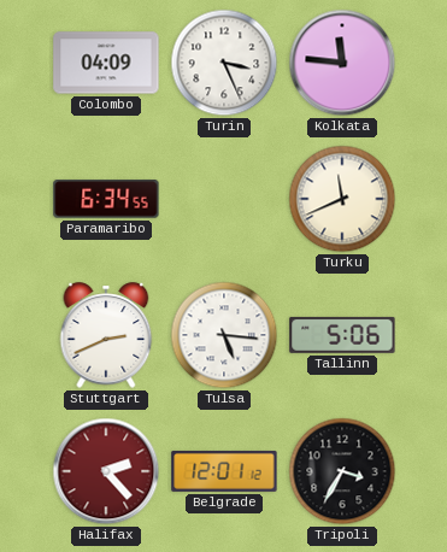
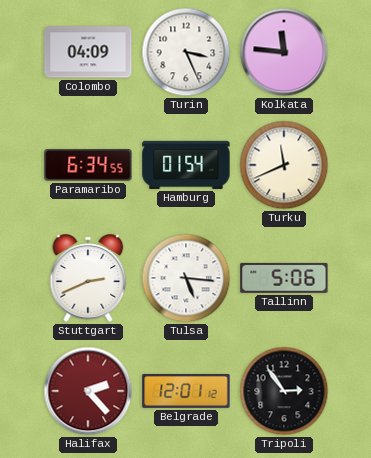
Hamburg: none -> 01:54 (186, 165)
Tripoli: 3:35 -> 2:54 (284, 391)
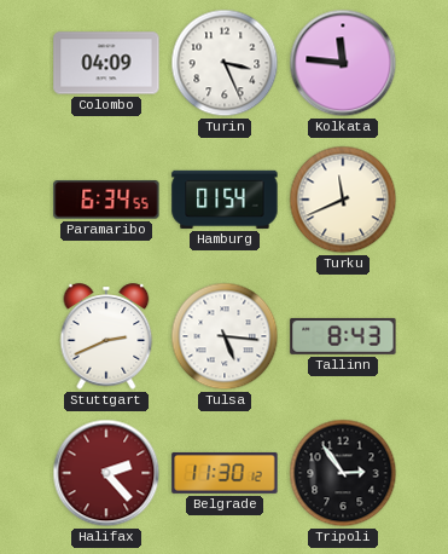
Tallinn: 5:06 -> 8:43 (343, 336)
Belgrade: 12:01 -> 11:30 (225, 473)
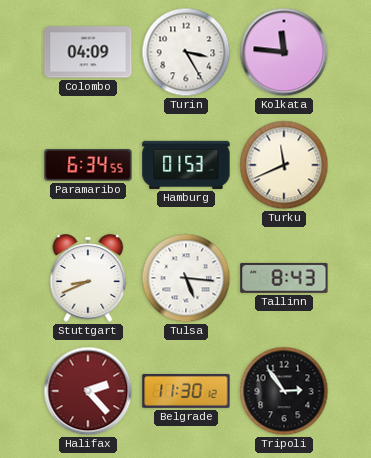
Turin: 3:26 -> 3:25 (186, 52)
Hamburg: 01:54 -> 01:53 (186, 165)
Stuttgart: 2:41 -> 8:41 (88, 278)
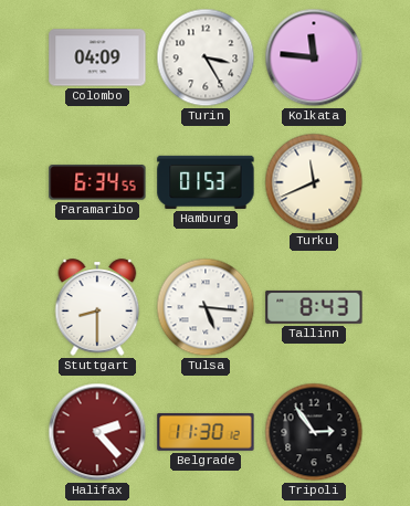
Stuttgart: 8:41 -> 8:30 (97, 307)
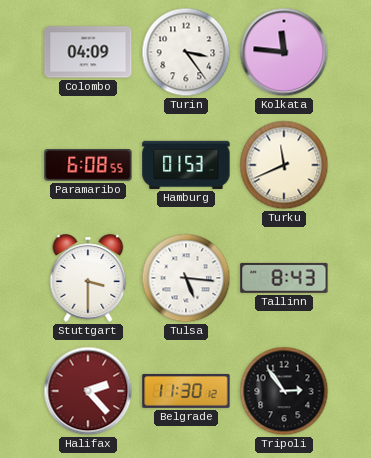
Turin: 3:25 -> 3:24 (186, 52)
Paramaribo: 6:34 -> 6:08 (88, 165)
Stuttgart: 8:30 -> 3:30 (88, 278)
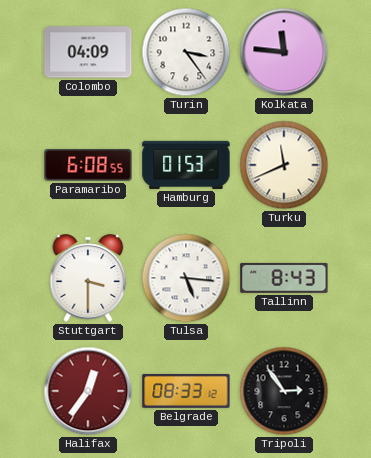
Halifax: 2:23 -> 12:36 (88, 391)
Belgrade: 11:30 -> 08:33 (186, 391)
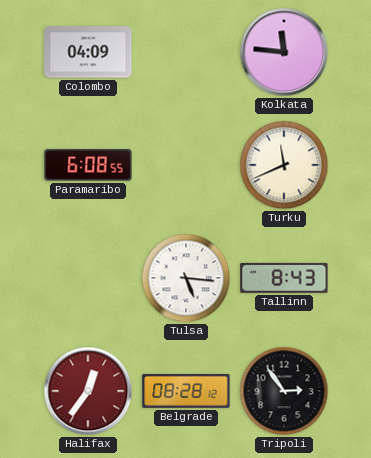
Turin: 3:24 -> none (186, 52)
Hamburg: 01:53 -> none (186, 165)
Stuttgart: 3:30 -> none (88, 278)
Belgrade: 08:33 -> 08:28 (186, 391)
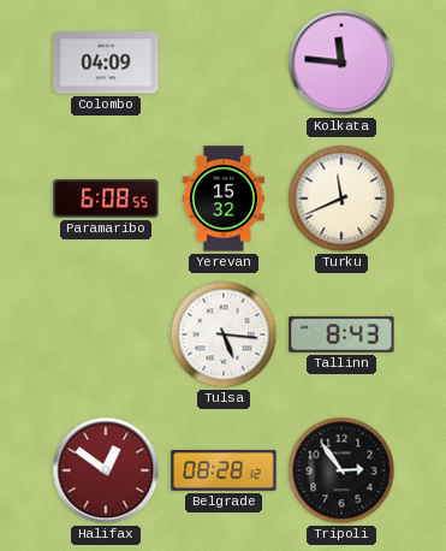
Yerevan: none -> 15:32 (224, 199)
Halifax: 12:36 -> 12:51 (106, 470)
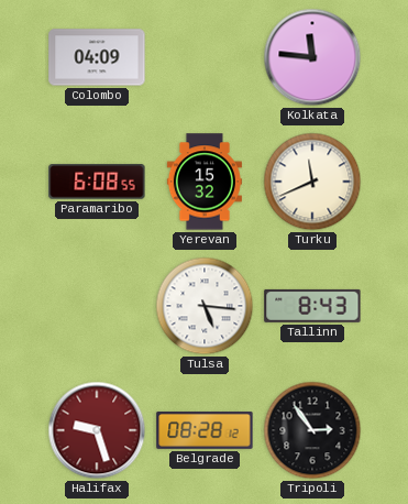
Halifax: 12:51 -> 9:27 (97, 430)
